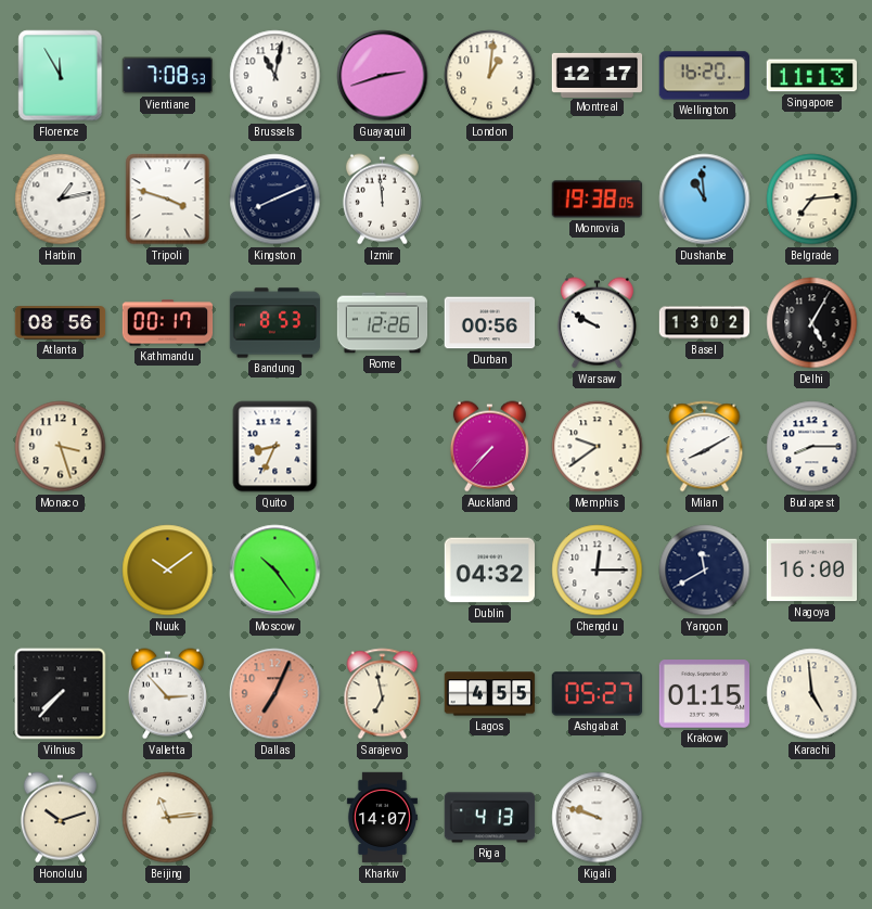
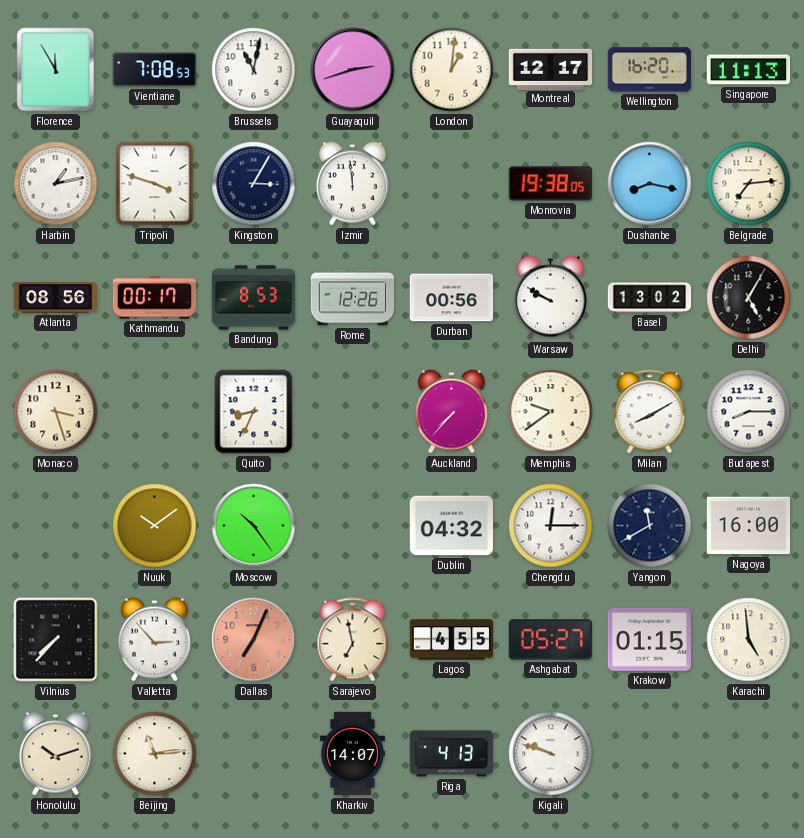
Kingston: 8:11 -> 3:05 (254, 184)
Dushanbe: 10:59 -> 8:17 (650, 184)
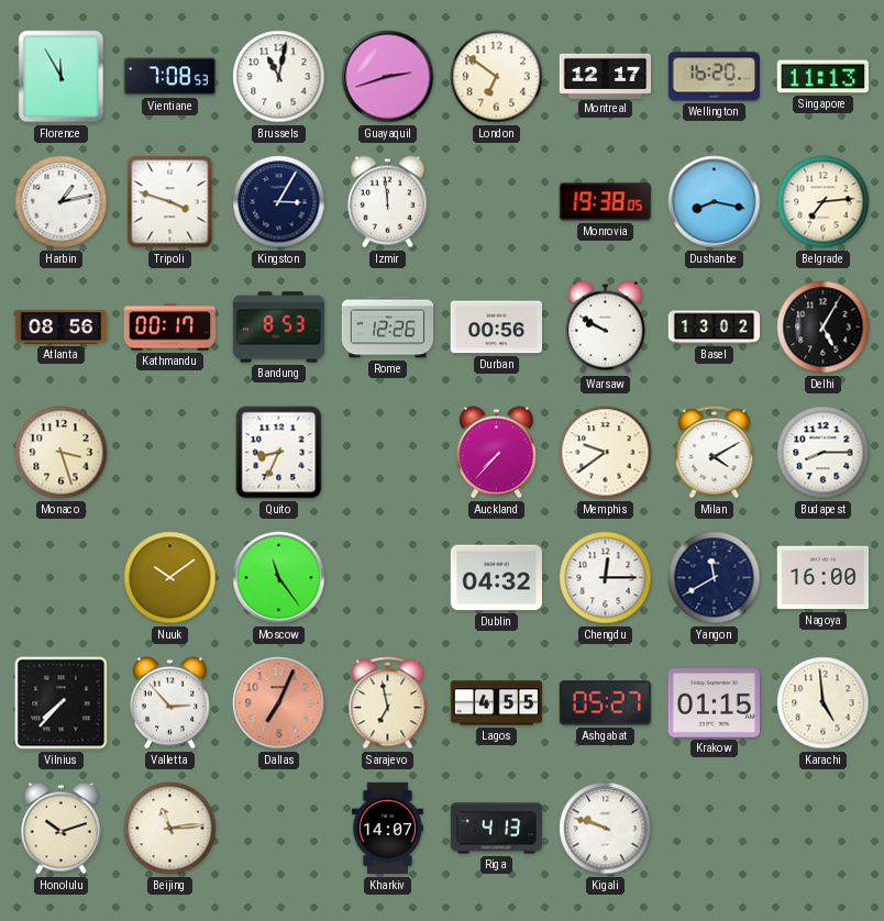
London: 1:01 -> 6:51 (497, 77)
Milan: 8:10 -> 4:10 (715, 453)
Moscow: 10:24 -> 11:24 (279, 578)
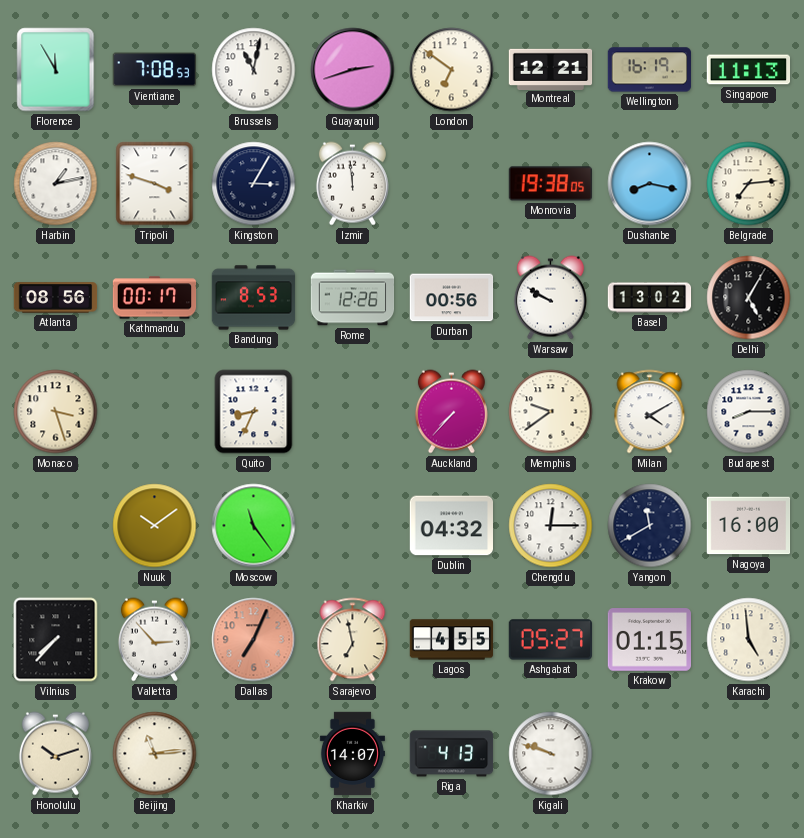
Montreal: 12:17 -> 12:21 (551, 69)
Wellington: 16:20 -> 16:19 (649, 70)
